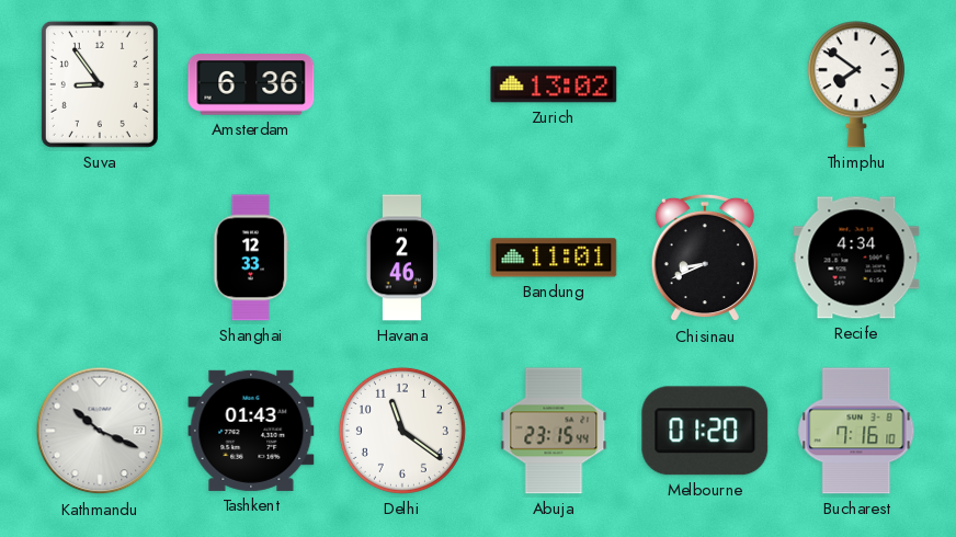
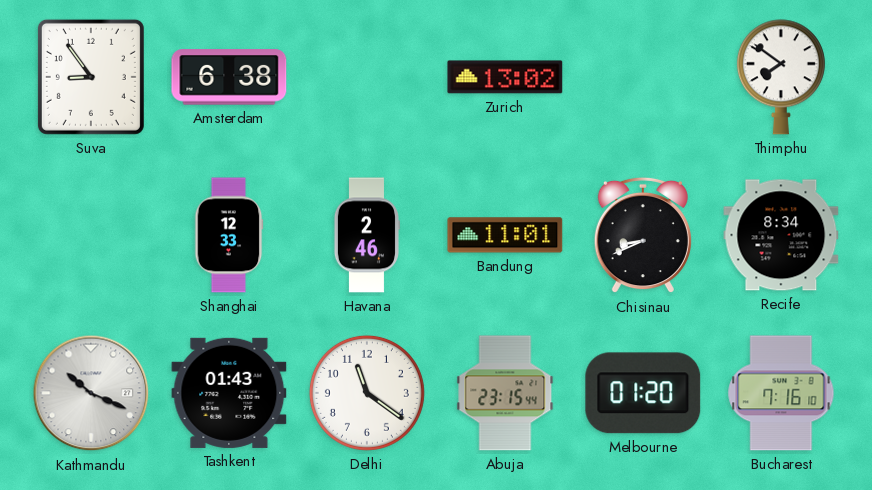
Amsterdam: 6:36 -> 6:38 (229, 77)
Recife: 4:34 -> 8:34 (781, 235)
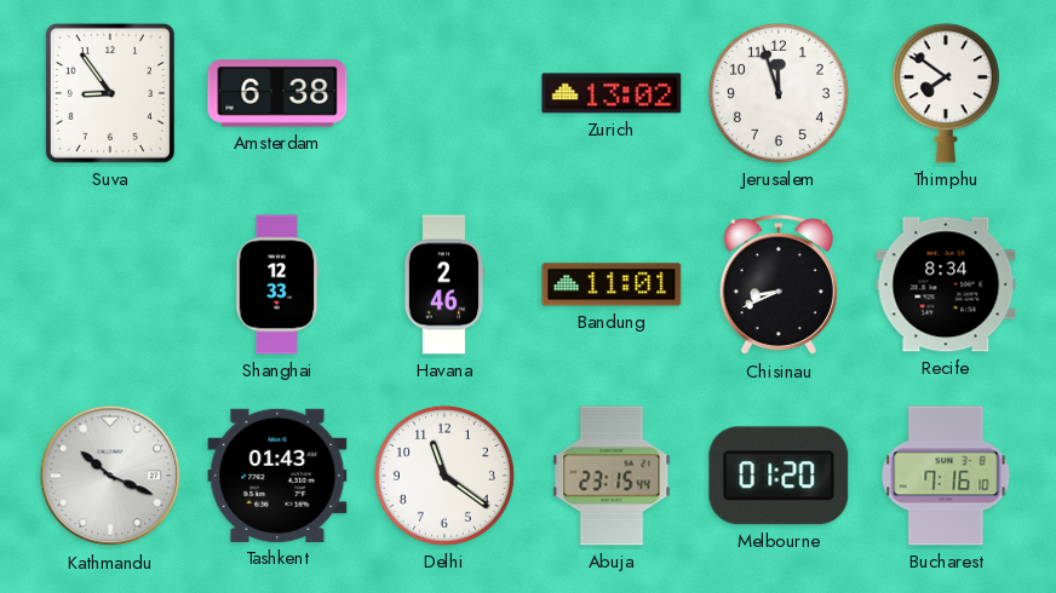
Jerusalem: none -> 11:57 (779, 93)
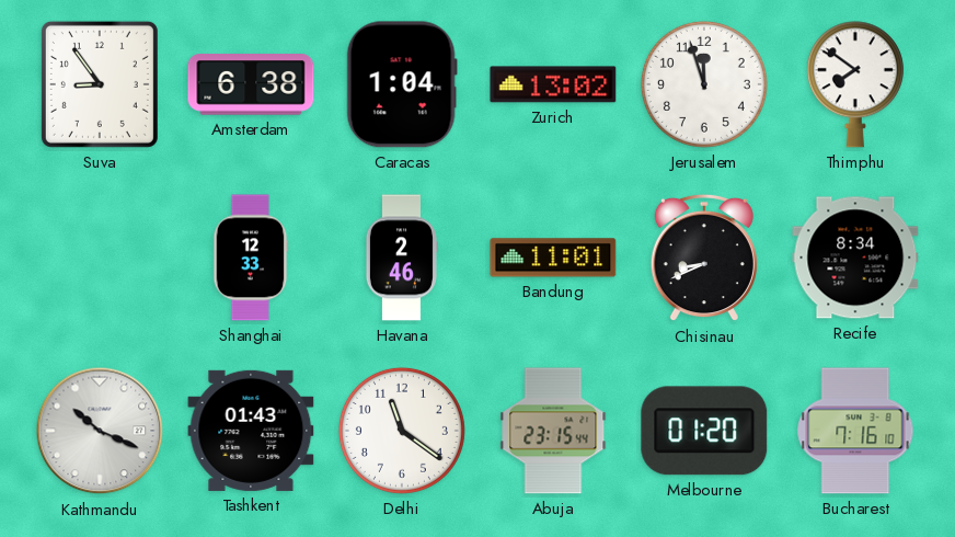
Caracas: none -> 1:04 (402, 84)
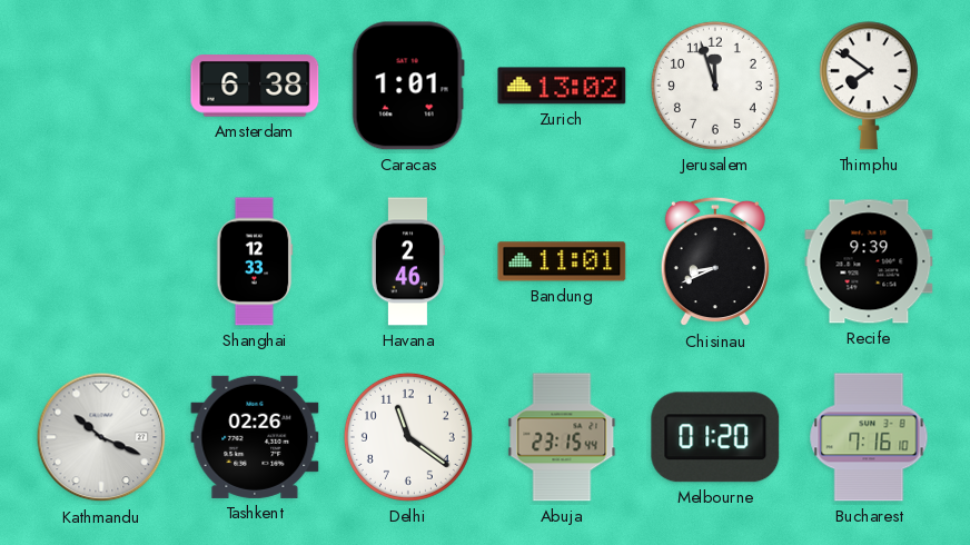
Suva: 8:54 -> none (100, 84)
Caracas: 1:04 -> 1:01 (408, 86)
Recife: 8:34 -> 9:39 (869, 261)
Tashkent: 01:43 -> 02:26 (255, 437)
